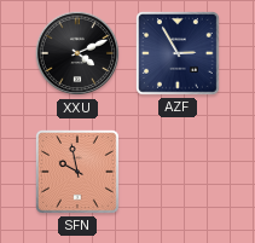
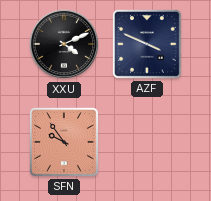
AZF: 2:55 -> 3:49 (148, 45)
SFN: 9:58 -> 9:54 (65, 143)
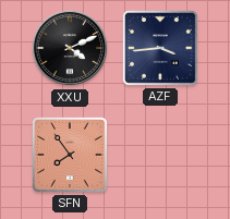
AZF: 3:49 -> 3:44 (161, 49)
SFN: 9:54 -> 7:54 (71, 156)
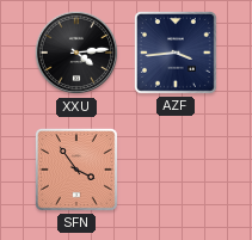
XXU: 4:11 -> 4:14 (76, 53)
SFN: 7:54 -> 3:54 (78, 171)
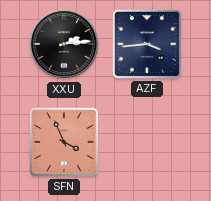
XXU: 4:14 -> 2:14 (64, 44)
SFN: 3:54 -> 3:56 (65, 143)
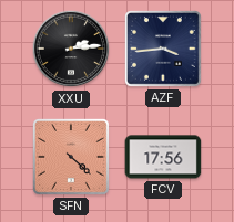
SFN: 3:56 -> 4:22 (72, 158)
FCV: none -> 17:56 (163, 157)
